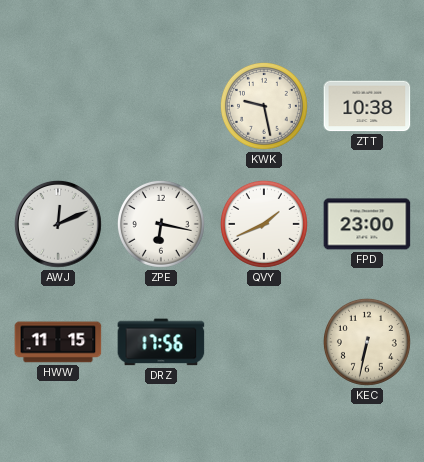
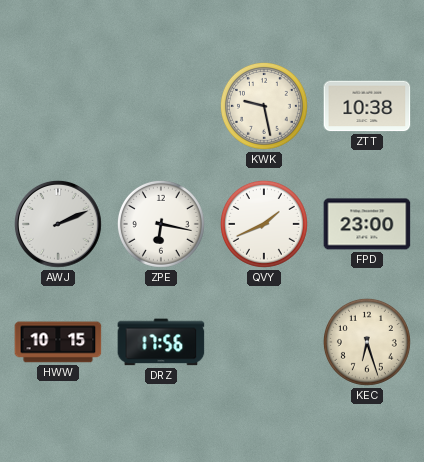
AWJ: 12:11 -> 2:11 (58, 225)
HWW: 11:15 -> 10:15 (58, 342)
KEC: 6:32 -> 6:27 (367, 342)
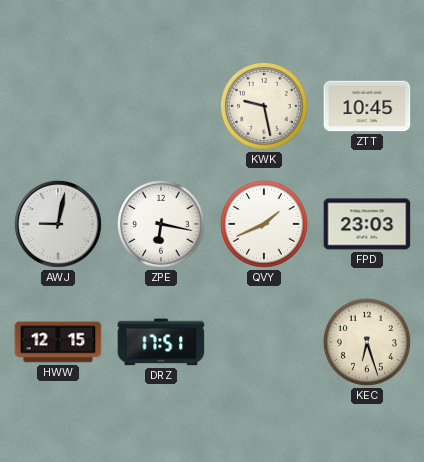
ZTT: 10:38 -> 10:45 (367, 106)
AWJ: 2:11 -> 9:02 (58, 225)
FPD: 23:00 -> 23:03 (367, 224)
HWW: 10:15 -> 12:15 (58, 342)
DRZ: 17:56 -> 17:51 (161, 342)
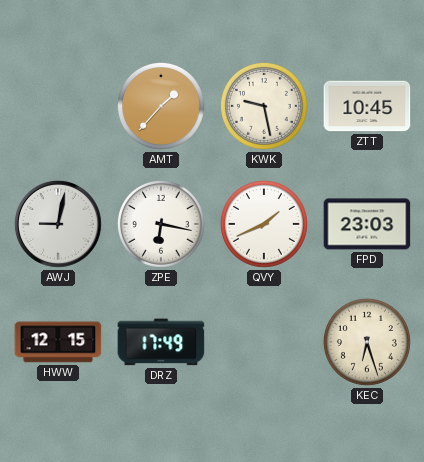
AMT: none -> 1:37 (161, 106)
DRZ: 17:51 -> 17:49 (161, 342)
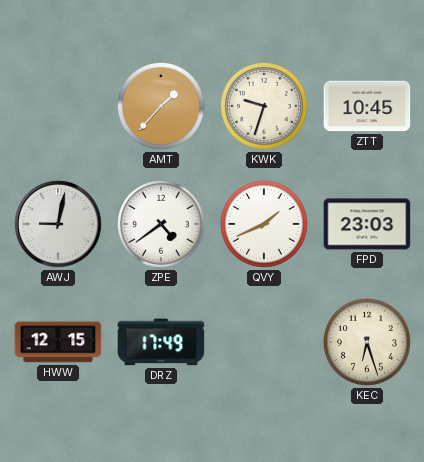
KWK: 9:28 -> 9:33 (264, 106)
ZPE: 6:17 -> 4:39 (161, 224)
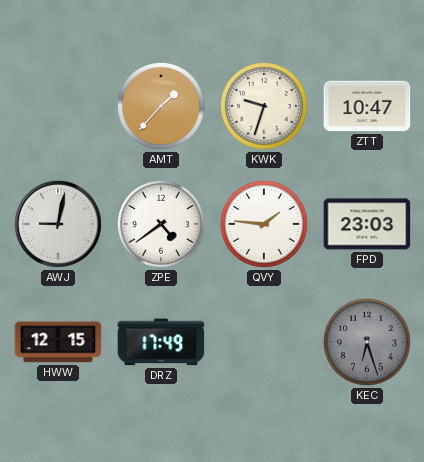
ZTT: 10:45 -> 10:47 (367, 106)
QVY: 1:41 -> 1:46 (264, 224)
KEC dial: cream -> grey (367, 342)
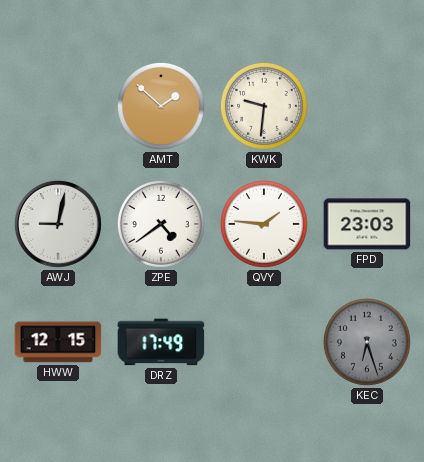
AMT: 1:37 -> 1:52 (161, 106)
KWK: 9:33 -> 9:31 (264, 106)
ZTT: 10:47 -> none (367, 106)
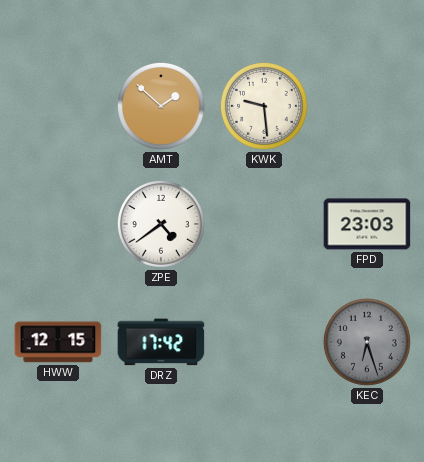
KWK: 9:31 -> 9:29 (264, 106)
AWJ: 9:02 -> none (58, 225)
QVY: 1:46 -> none (264, 224)
DRZ: 17:49 -> 17:42 (161, 342)
